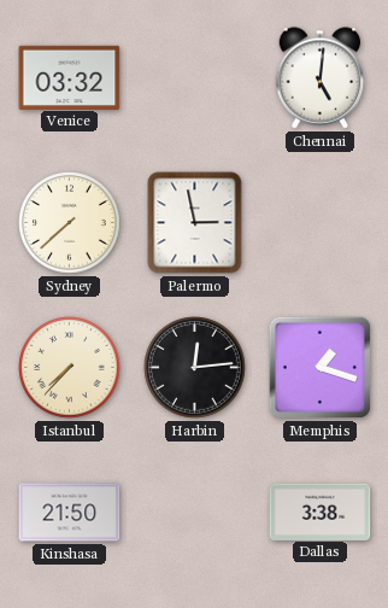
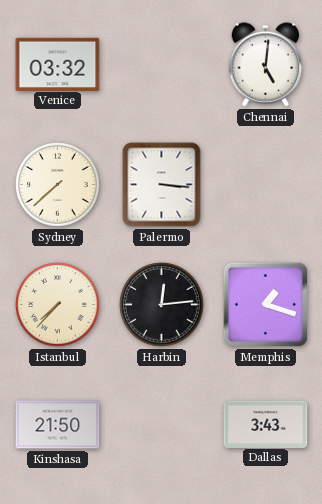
Palermo: 2:58 -> 3:16 (162, 185)
Dallas: 3:38 -> 3:43 (266, 424)
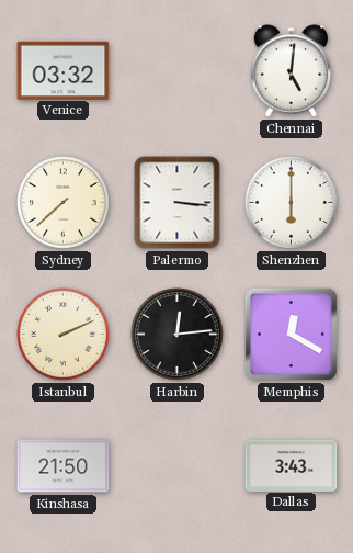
Shenzhen: none -> 6:00 (292, 203)
Istanbul: 7:37 -> 2:11 (64, 335)
Memphis: 1:18 -> 12:20 (291, 334)
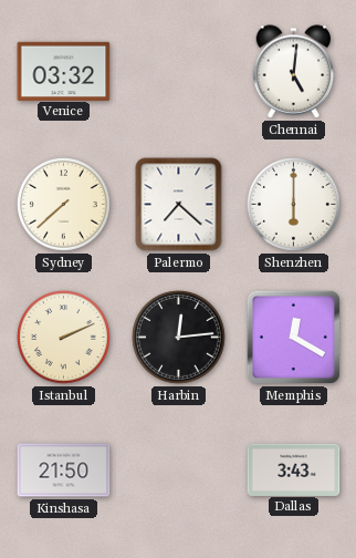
Palermo: 3:16 -> 7:22 (179, 205)
